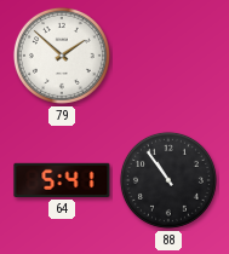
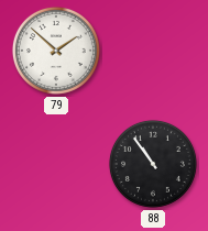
64: 5:41 -> none (62, 180)
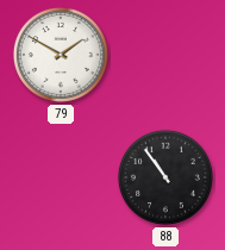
79: 1:52 -> 1:50 (61, 55)
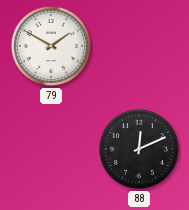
88: 10:54 -> 12:11 (139, 149)
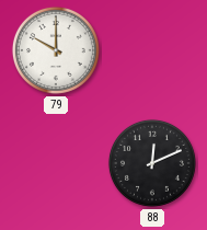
79: 1:50 -> 10:00 (56, 50)
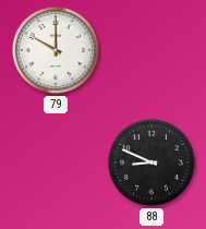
88: 12:11 -> 8:49 (152, 162)
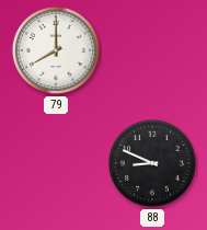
79: 10:00 -> 8:00 (56, 50)
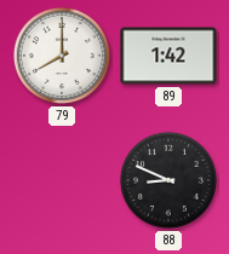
89: none -> 1:42 (168, 56)
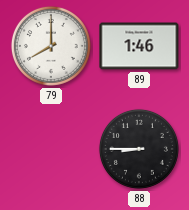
89: 1:42 -> 1:46 (139, 46)
88: 8:49 -> 8:45 (139, 149)
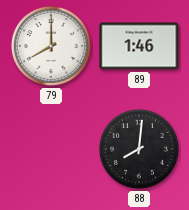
88: 8:45 -> 8:01 (139, 149)
